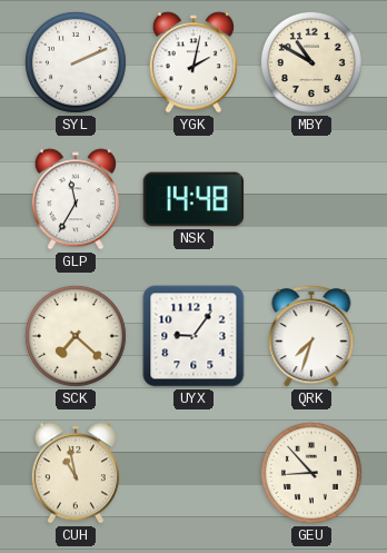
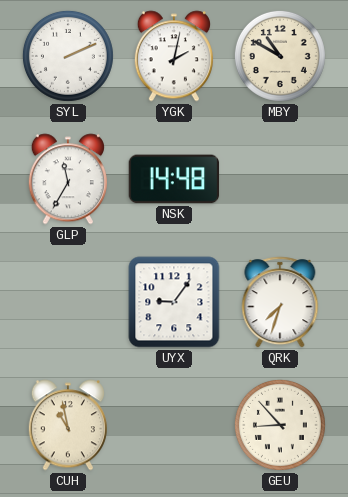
SCK: 7:22 -> none (76, 336)
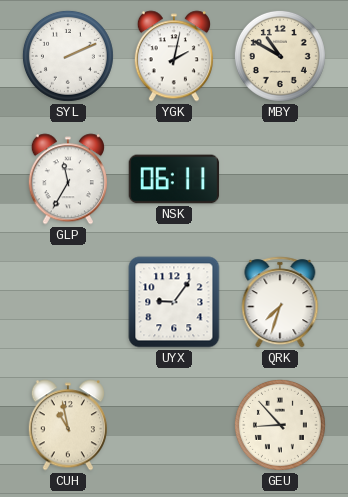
NSK: 14:48 -> 06:11 (174, 179)
